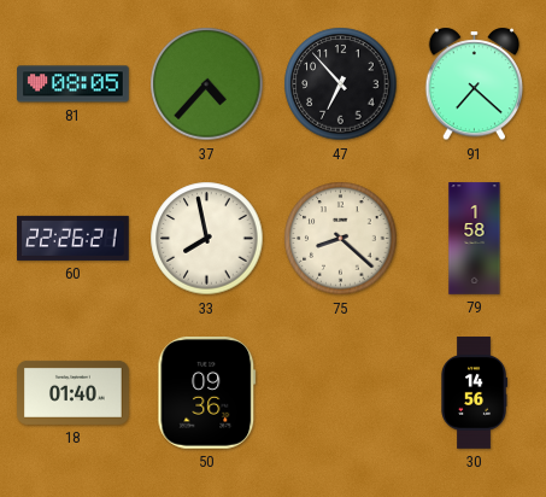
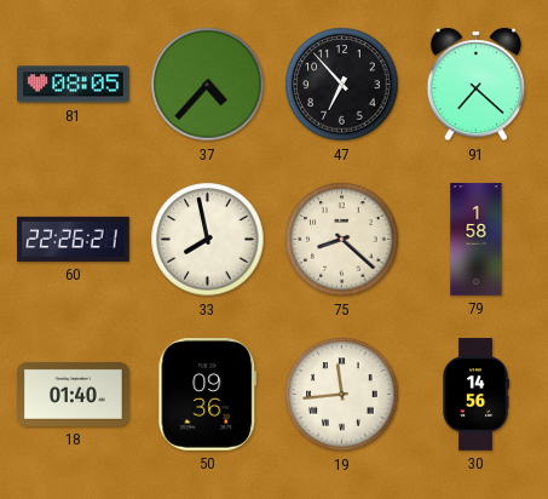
19: none -> 11:44 (342, 395)
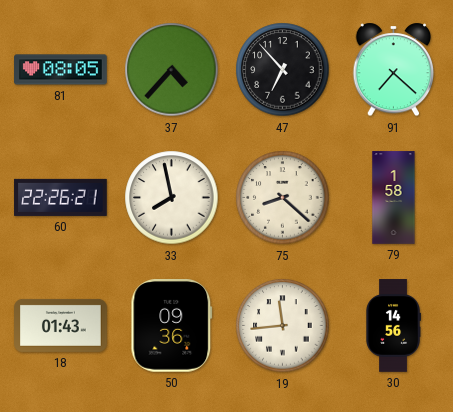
18: 01:40 -> 01:43 (61, 325)
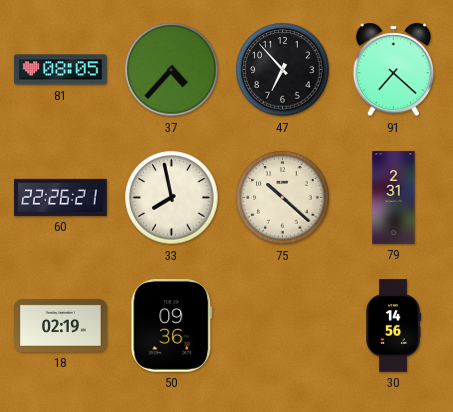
75: 8:22 -> 10:22 (283, 198)
79: 1:58 -> 2:31 (394, 198)
18: 01:43 -> 02:19 (61, 325)
19: 11:44 -> none (283, 326)
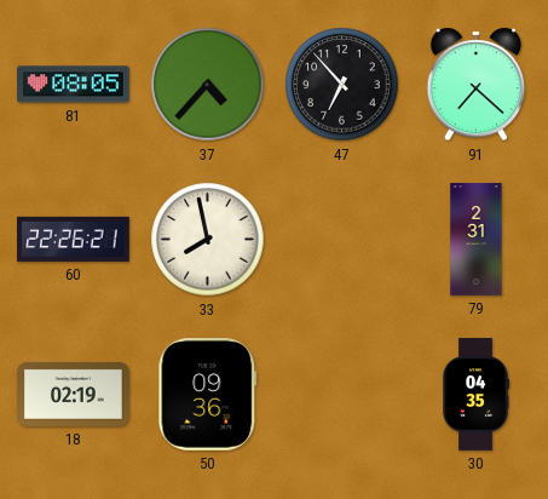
75: 10:22 -> none (283, 198)
30: 14:56 -> 04:35 (475, 395)
